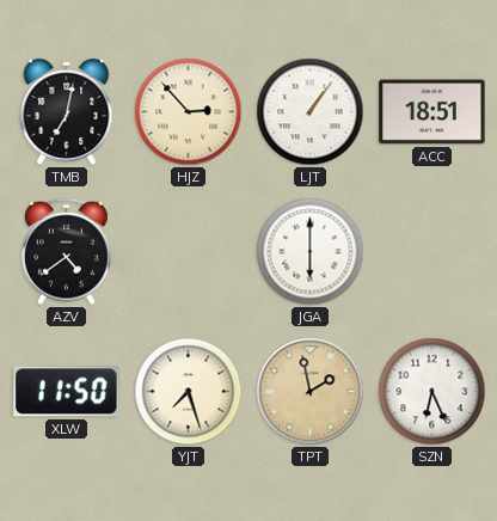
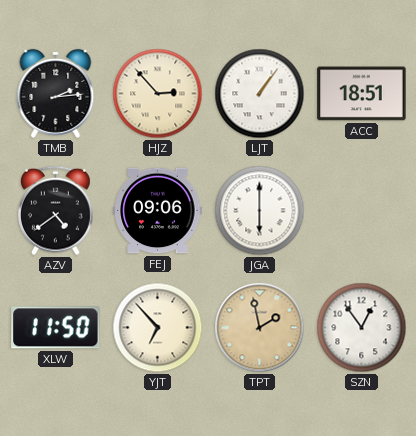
TMB: 7:02 -> 2:14 (56, 93)
FEJ: none -> 09:06 (158, 211)
YJT: 7:27 -> 6:53 (158, 328)
SZN: 6:26 -> 12:54 (362, 328)
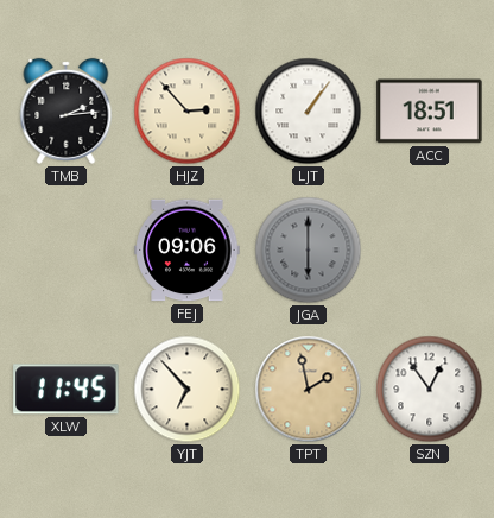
AZV: 4:39 -> none (55, 211)
JGA dial: white -> grey (309, 251)
XLW: 11:50 -> 11:45 (66, 390)
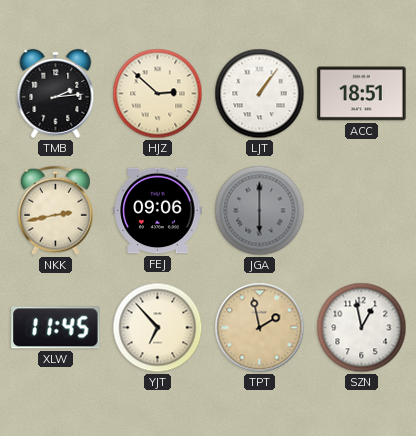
HJZ: 2:53 -> 2:52 (158, 94)
NKK: none -> 2:43 (55, 211)
SZN: 12:54 -> 12:58 (362, 328)
